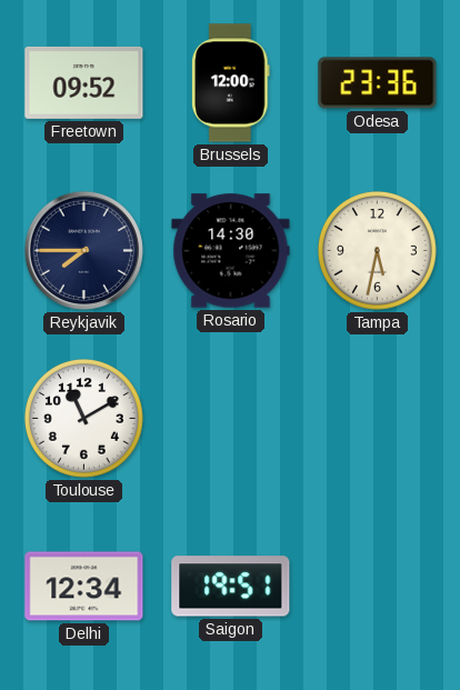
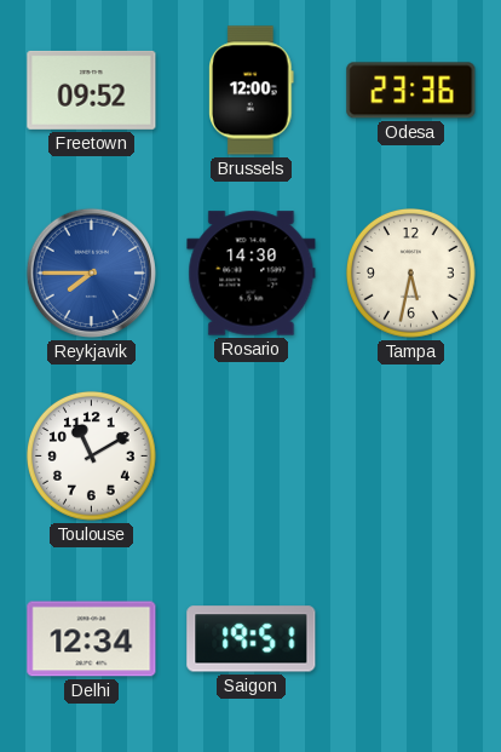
Reykjavik dial: navy -> blue (91, 272)
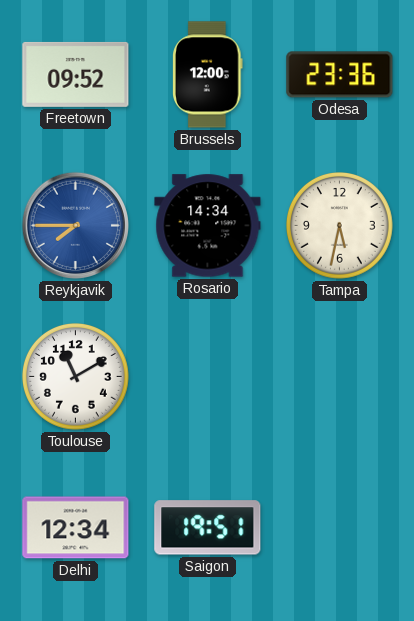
Rosario: 14:30 -> 14:34 (208, 226)
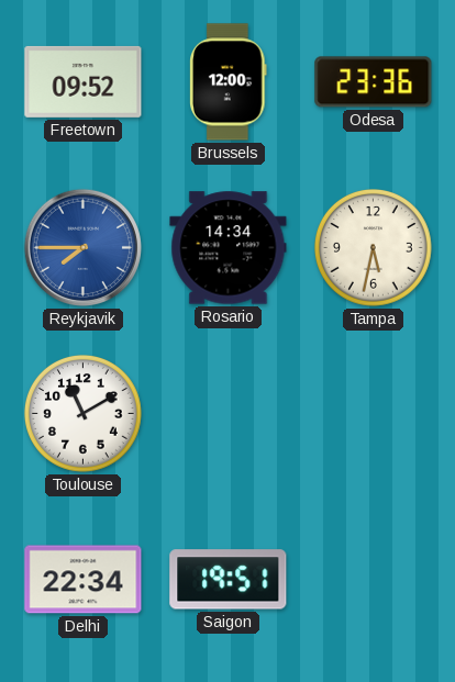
Delhi: 12:34 -> 22:34 (84, 580)
